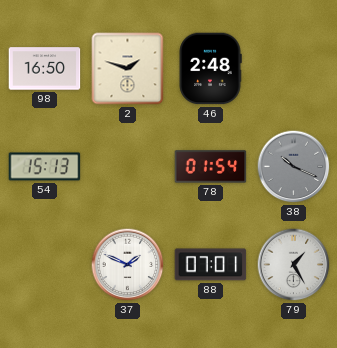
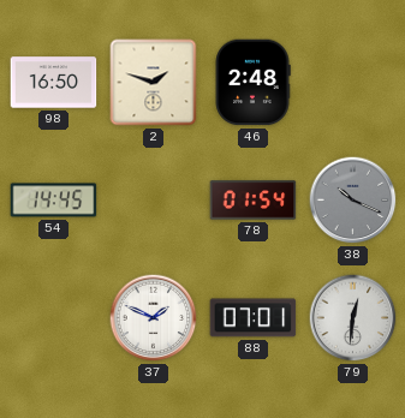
54: 15:13 -> 14:45 (54, 201)
79: 1:25 -> 12:31 (353, 318)
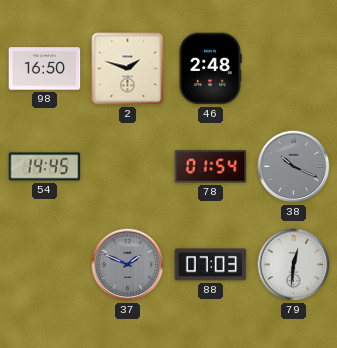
37 dial: white -> grey (128, 265)
88: 07:01 -> 07:03 (211, 265)
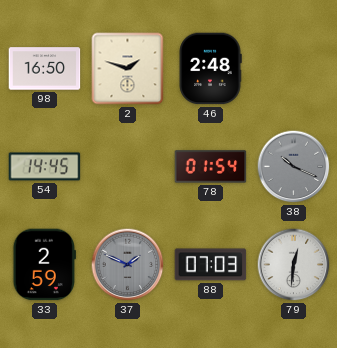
33: none -> 2:59 (44, 265)
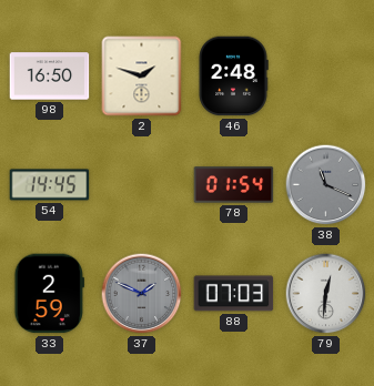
38: 10:19 -> 11:19 (326, 185)
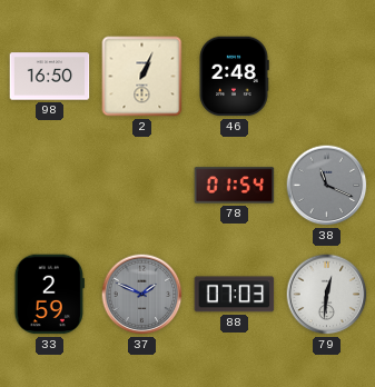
2: 1:48 -> 1:04 (142, 77)
54: 14:45 -> none (50, 185)
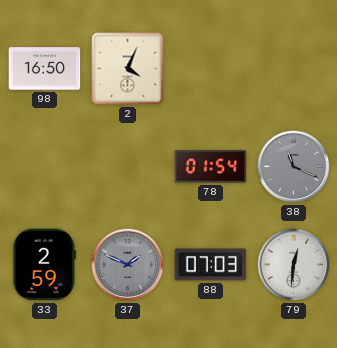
2: 1:04 -> 4:04 (128, 69)
46: 2:48 -> none (234, 77)
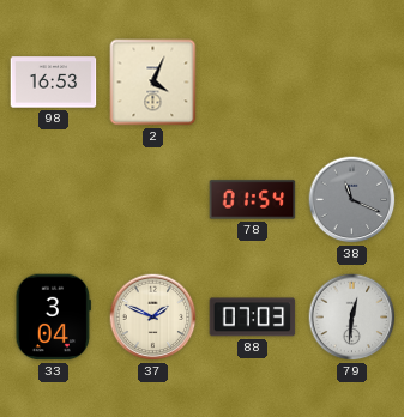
98: 16:50 -> 16:53 (54, 83)
33: 2:59 -> 3:04 (53, 318)
37 dial: grey -> cream (153, 318)
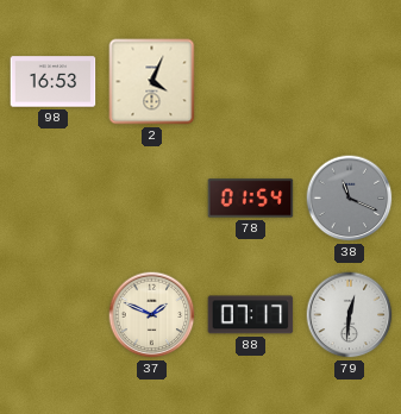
33: 3:04 -> none (53, 318)
88: 07:03 -> 07:17 (251, 315)
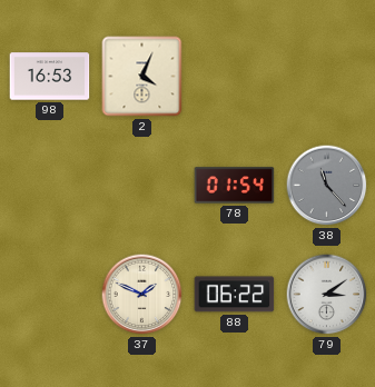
38: 11:19 -> 11:23 (327, 186)
88: 07:17 -> 06:22 (235, 295)
79: 12:31 -> 3:09 (327, 295)
